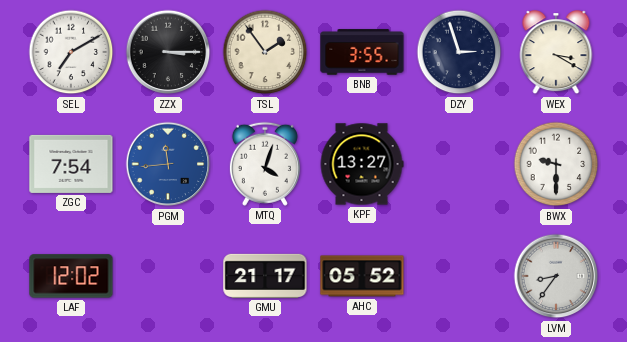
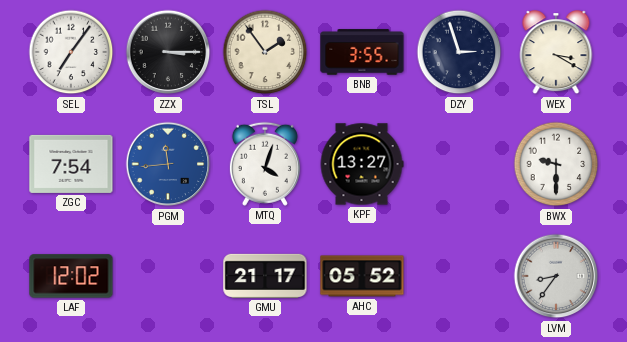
SEL: 7:10 -> 7:06 (71, 52)
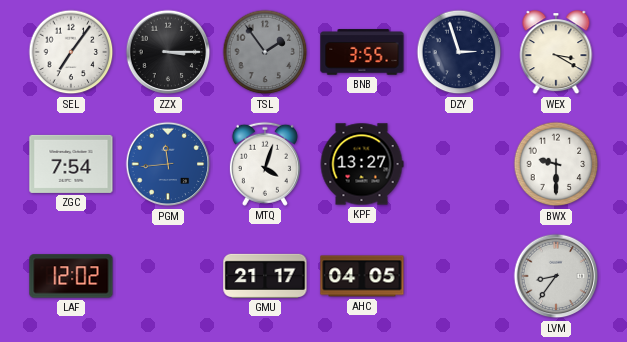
TSL dial: cream -> grey (265, 52)
AHC: 05:52 -> 04:05 (362, 276)
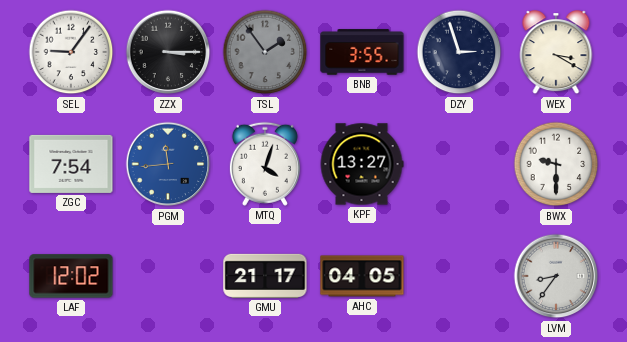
SEL: 7:06 -> 9:06 (71, 52)
